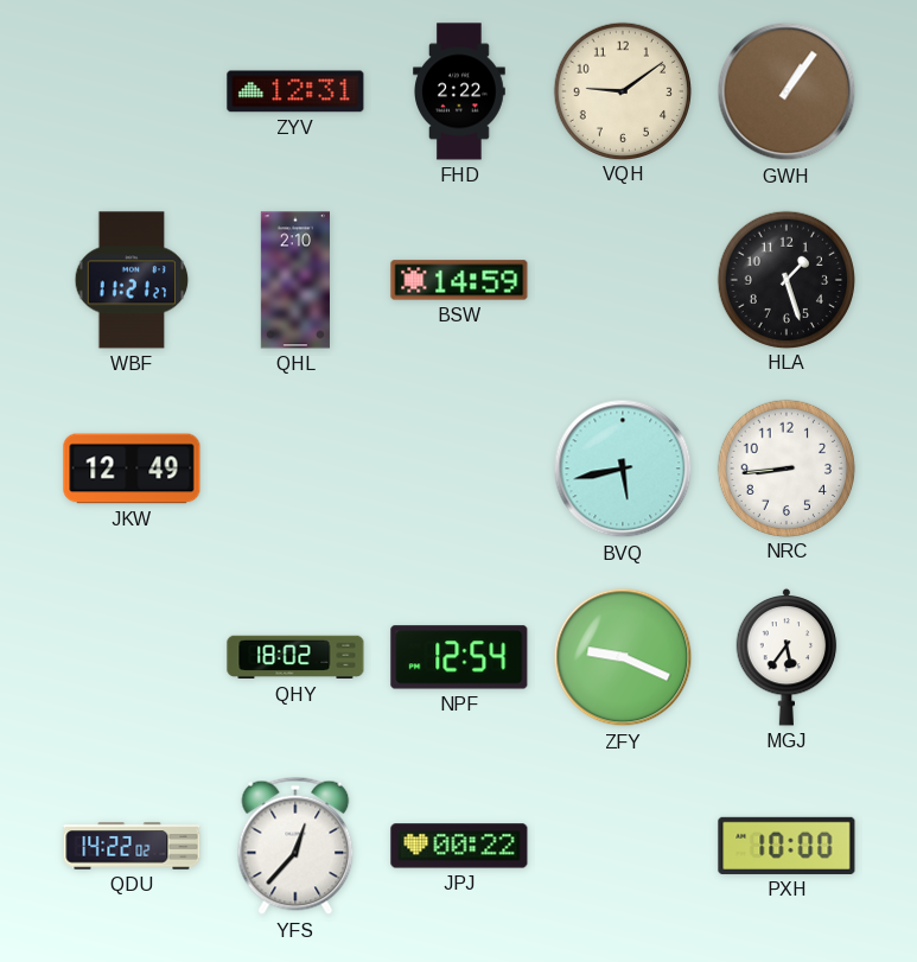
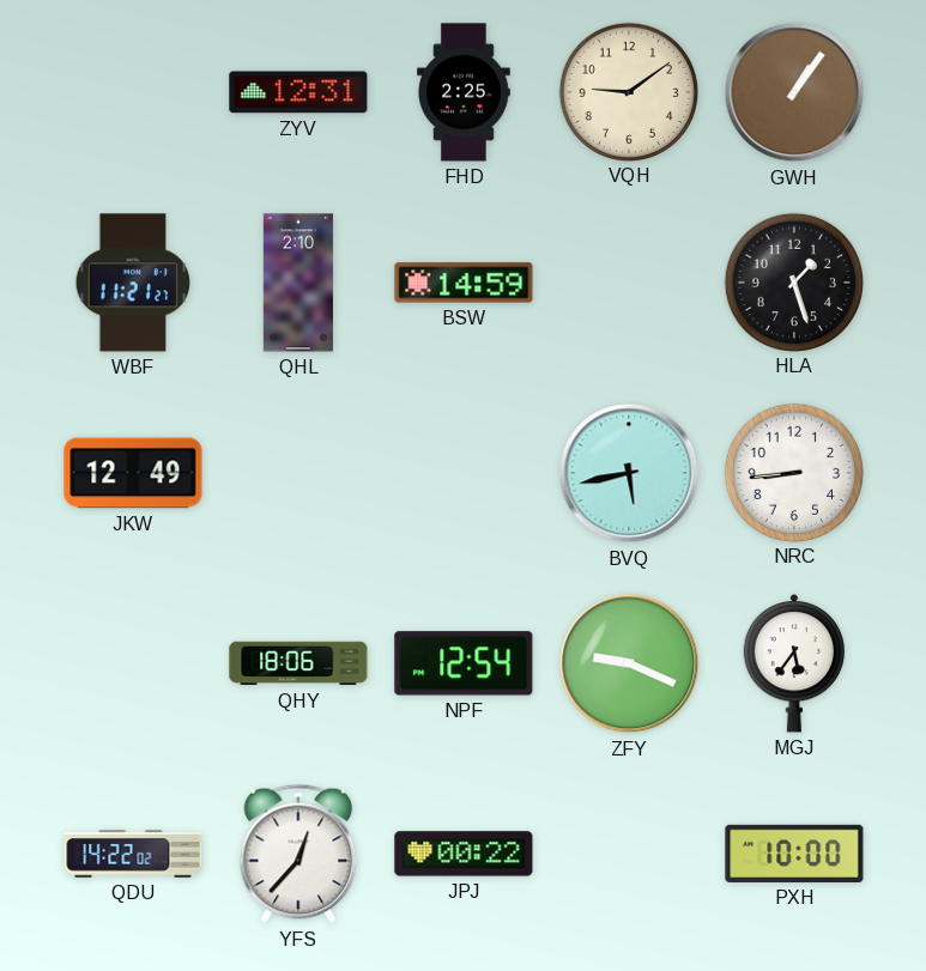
FHD: 2:22 -> 2:25 (465, 92)
QHY: 18:02 -> 18:06 (298, 663)
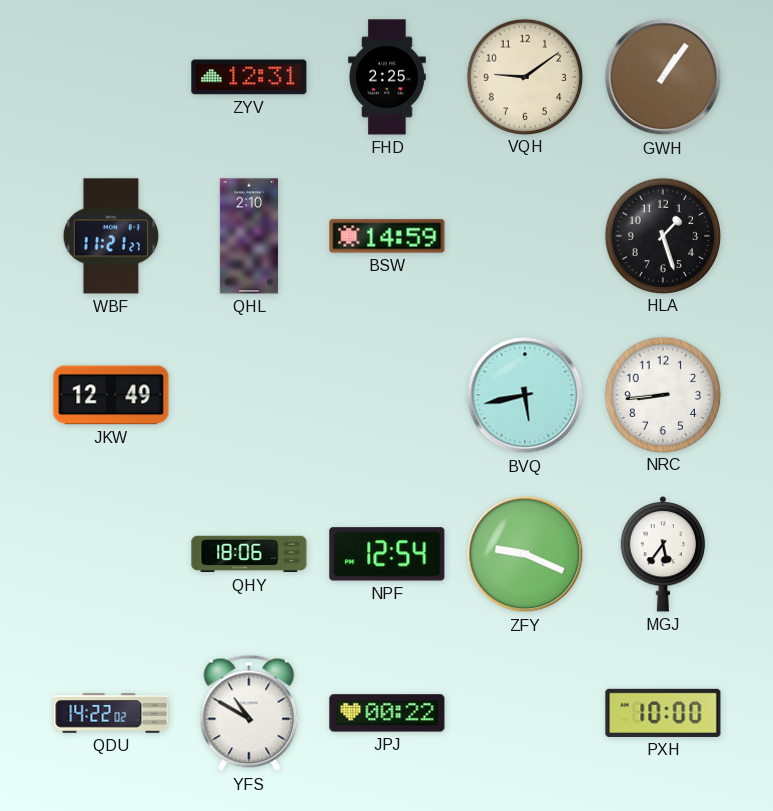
YFS: 12:37 -> 10:50 (249, 713)
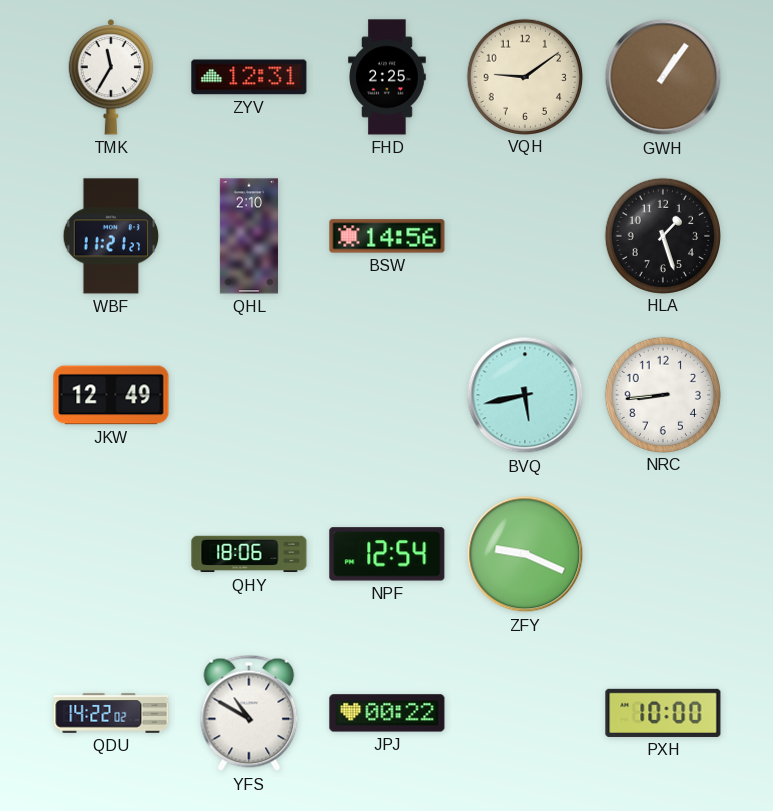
TMK: none -> 11:35 (111, 77)
BSW: 14:59 -> 14:56 (387, 236)
MGJ: 5:36 -> none (663, 554)
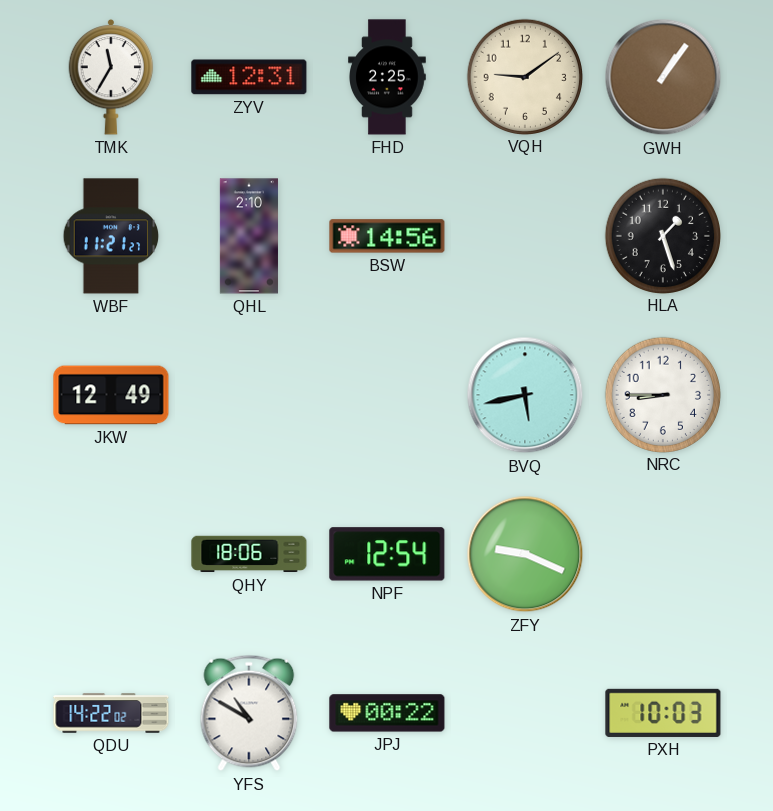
NRC: 8:44 -> 8:45 (662, 394)
PXH: 10:00 -> 10:03 (663, 713)
